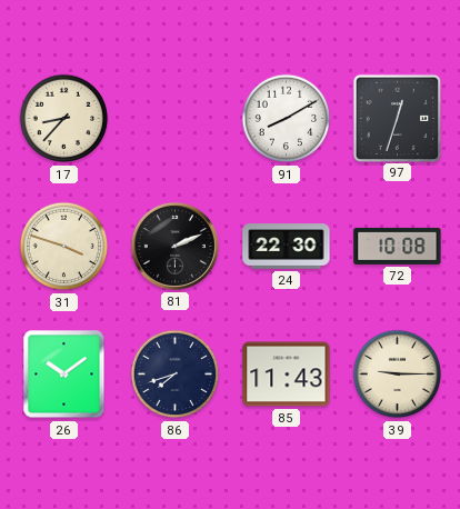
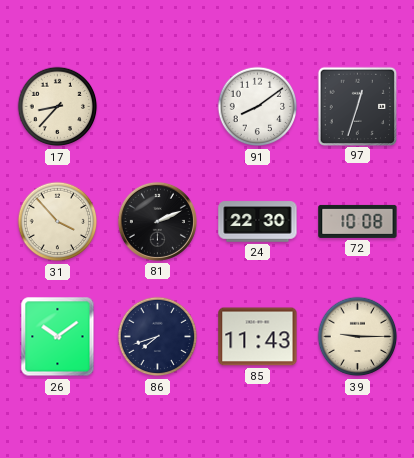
91: 8:10 -> 8:09 (258, 107)
31: 3:48 -> 3:53 (58, 222)
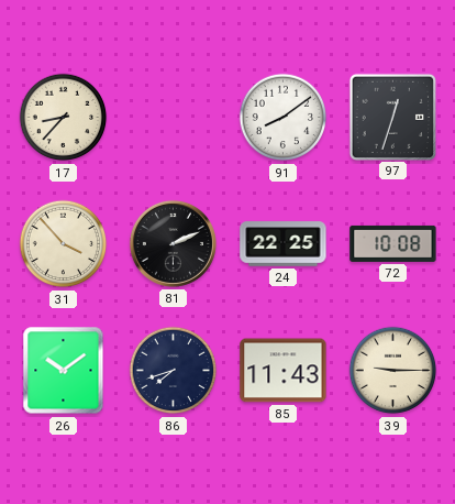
24: 22:30 -> 22:25 (284, 244)
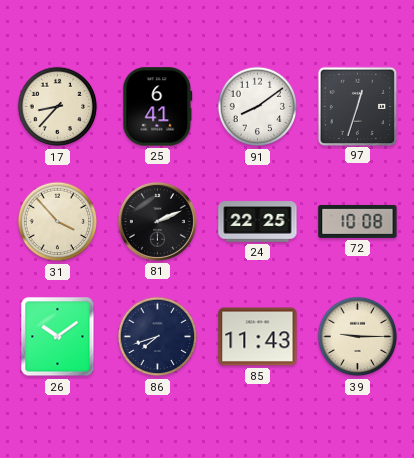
25: none -> 6:41 (158, 107)
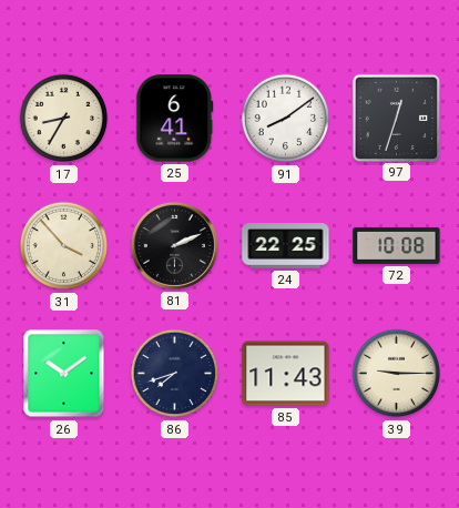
17: 8:37 -> 8:35 (64, 119)
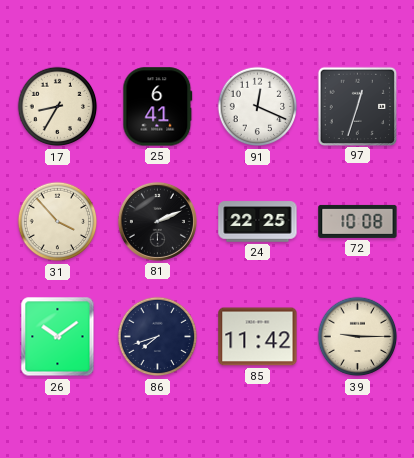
91: 8:09 -> 12:19 (258, 107)
85: 11:43 -> 11:42 (258, 337)
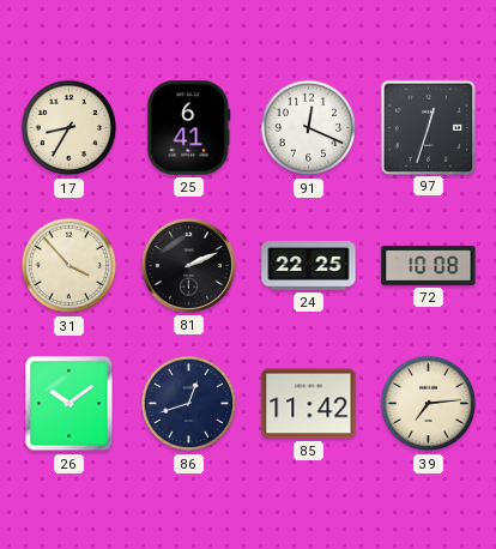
86: 7:42 -> 12:42 (189, 404)
39: 9:15 -> 7:14 (429, 404)
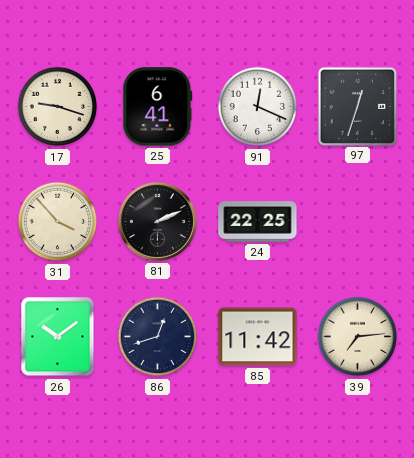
17: 8:35 -> 9:18 (58, 107)
72: 10:08 -> none (429, 265)
